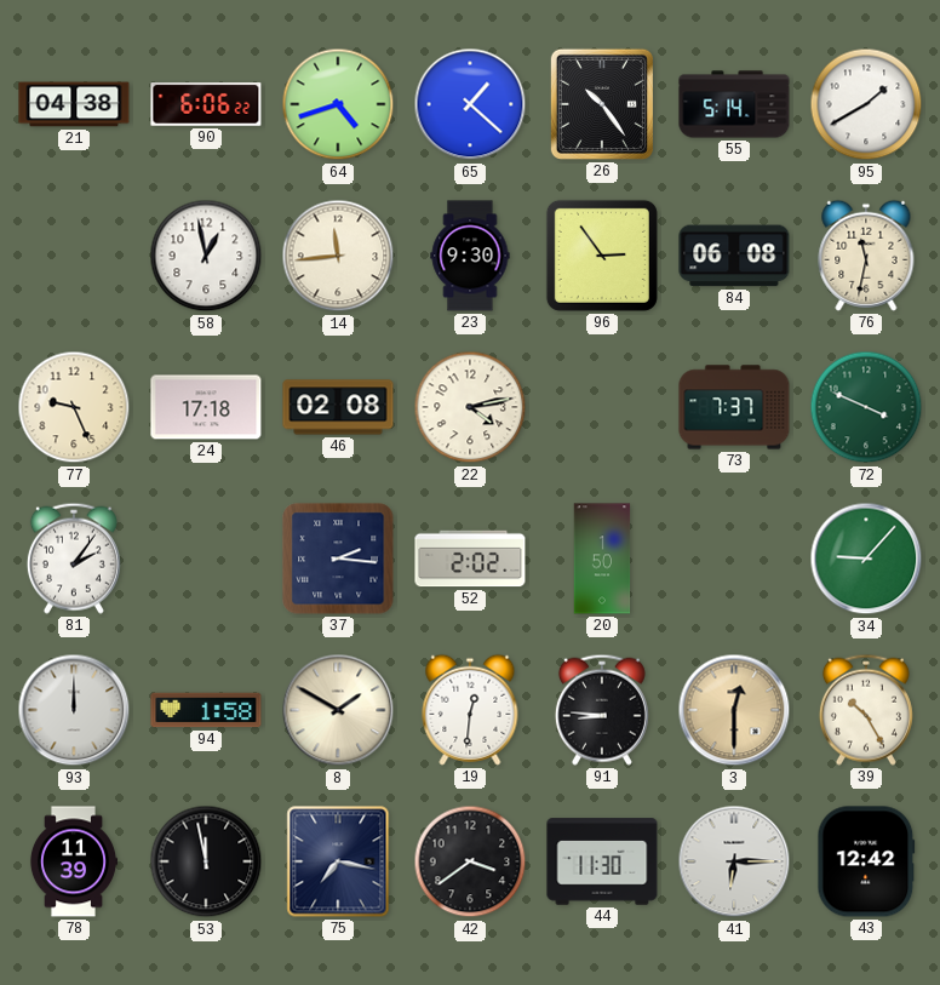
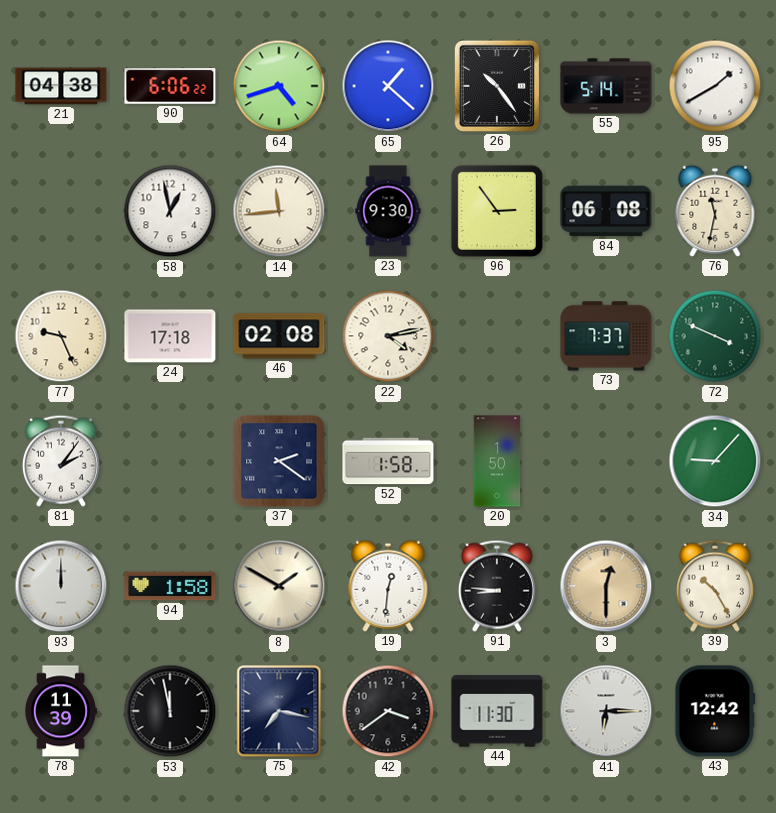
37: 2:16 -> 2:21 (279, 461)
52: 2:02 -> 1:58 (388, 461)
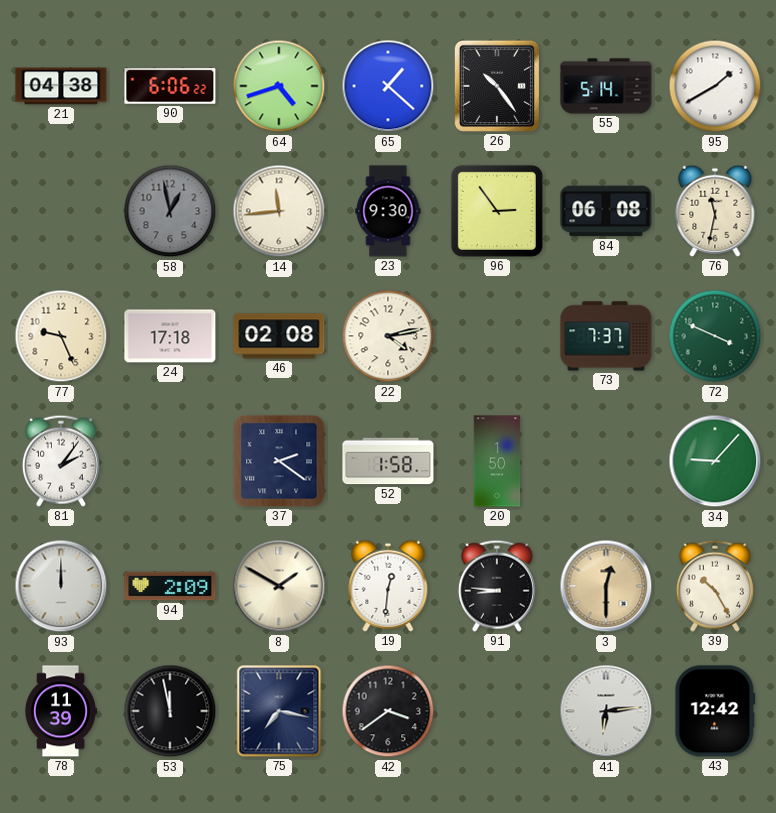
58 dial: white -> grey (170, 211)
94: 1:58 -> 2:09 (170, 586)
44: 11:30 -> none (497, 711)
41: 6:15 -> 6:14 (606, 711)
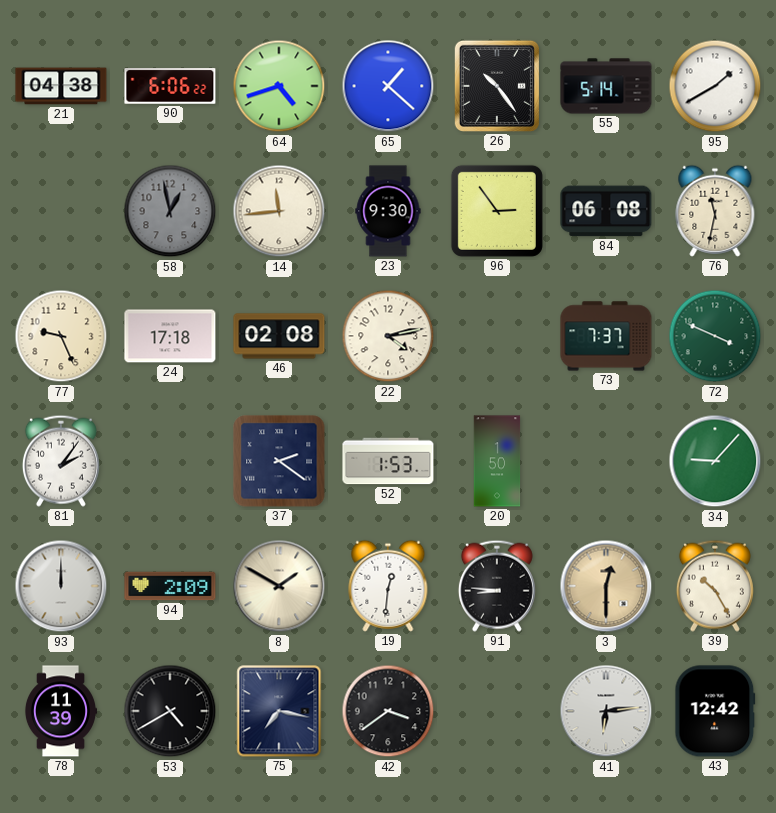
52: 1:58 -> 1:53 (388, 461)
53: 11:58 -> 4:40 (170, 711)
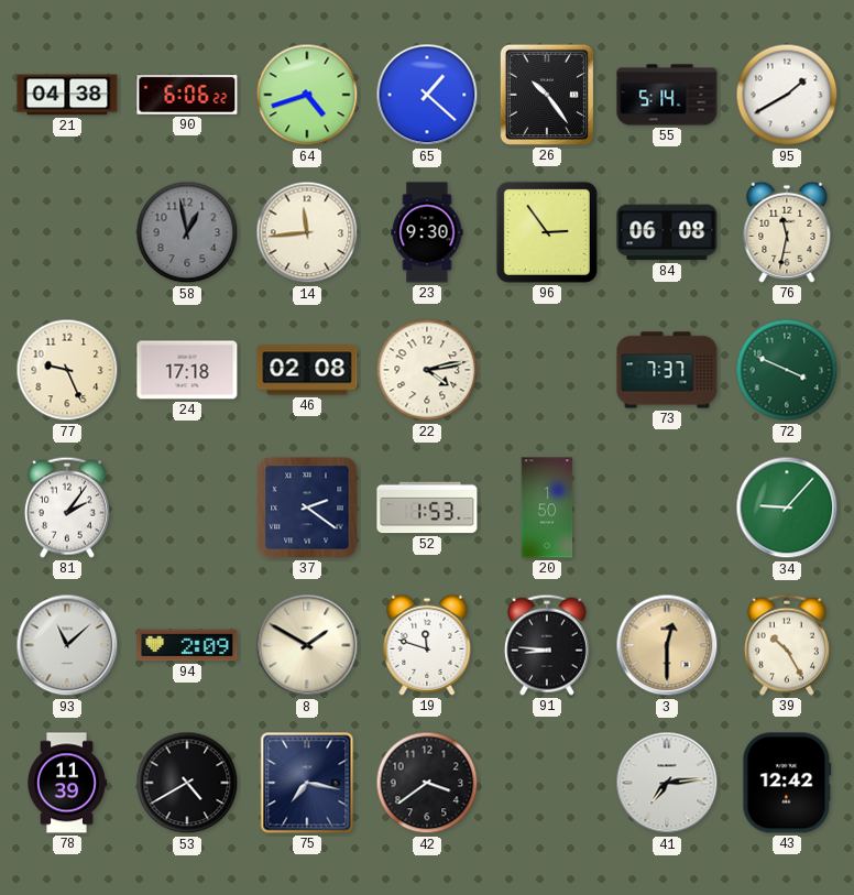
93: 12:00 -> 11:08 (67, 645)
19: 12:31 -> 11:48 (427, 645)
41: 6:14 -> 7:14 (667, 783)
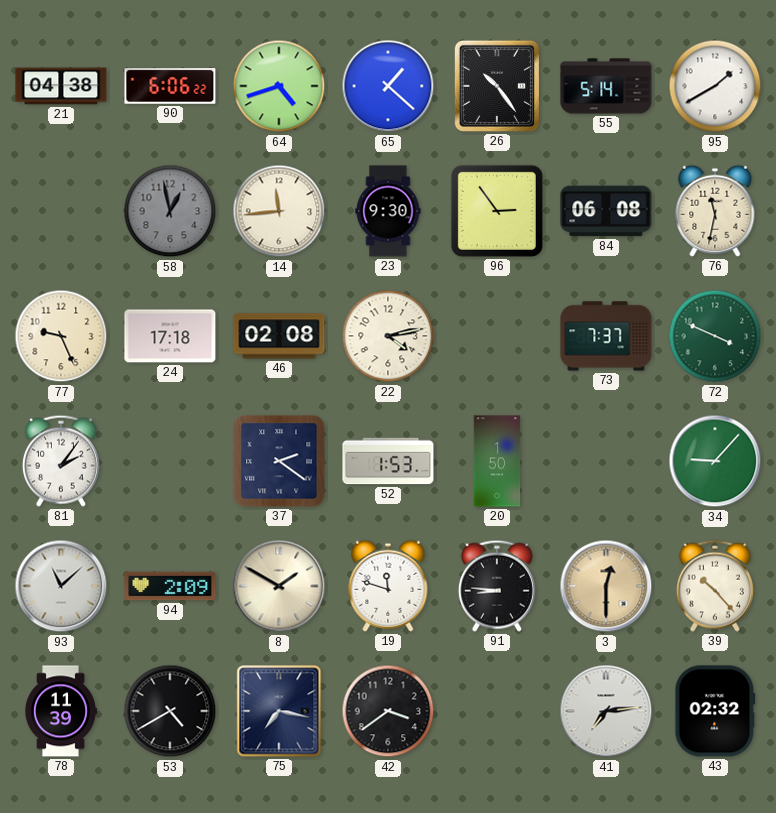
39: 10:25 -> 10:23 (715, 586)
43: 12:42 -> 02:32 (715, 711)
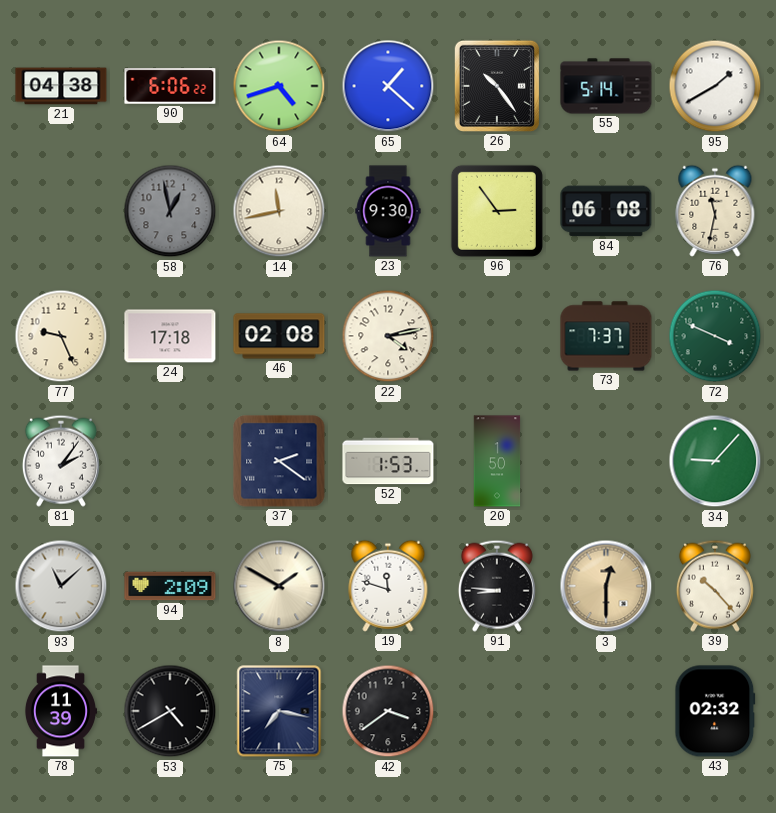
14: 11:44 -> 11:43 (279, 211)
41: 7:14 -> none (606, 711)
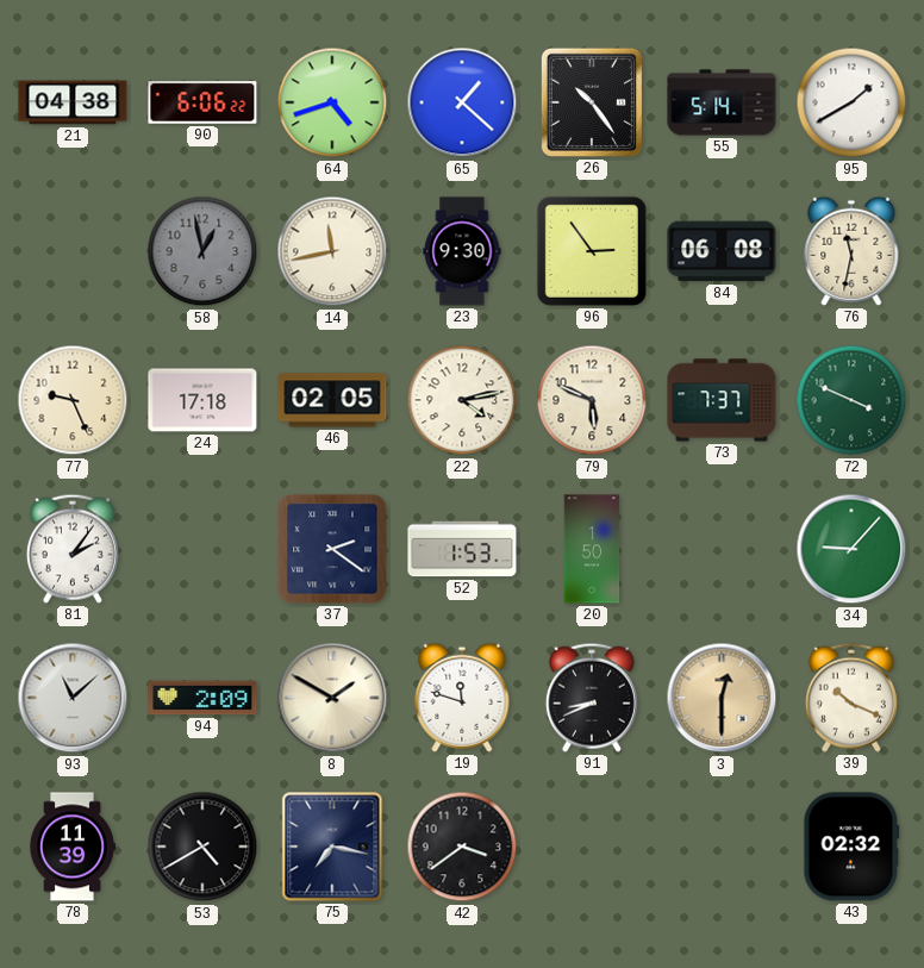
46: 02:08 -> 02:05 (332, 400)
79: none -> 5:49 (592, 400)
91: 8:46 -> 8:41 (592, 698)
39: 10:23 -> 10:19 (851, 698)
